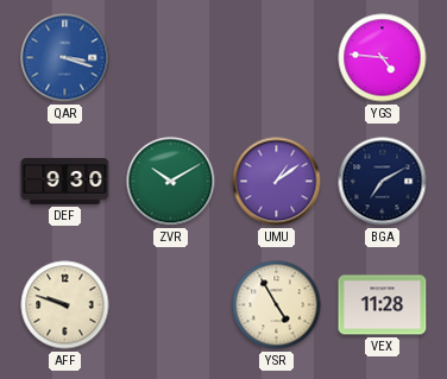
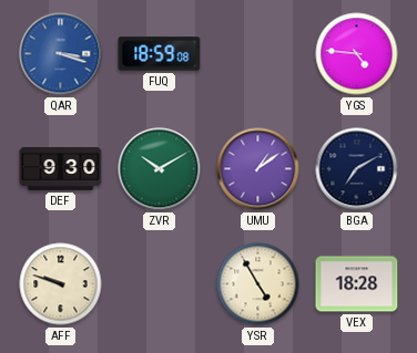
FUQ: none -> 18:59 (160, 54)
VEX: 11:28 -> 18:28 (357, 284)
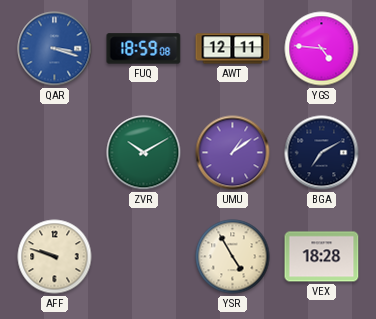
AWT: none -> 12:11 (233, 49)
DEF: 9:30 -> none (61, 168)
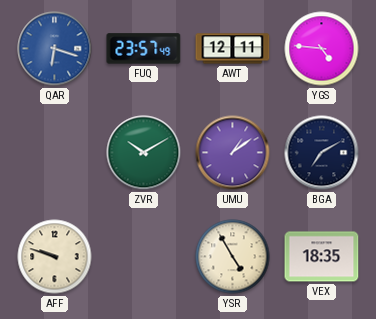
QAR: 3:18 -> 6:18 (55, 49)
FUQ: 18:59 -> 23:57 (144, 49)
VEX: 18:28 -> 18:35 (322, 257)
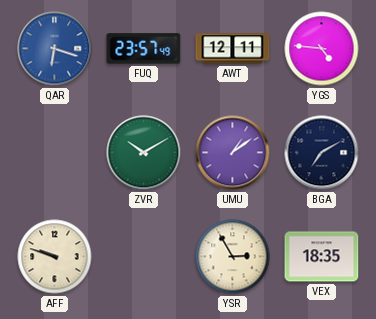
YSR: 4:55 -> 2:55 (233, 257)
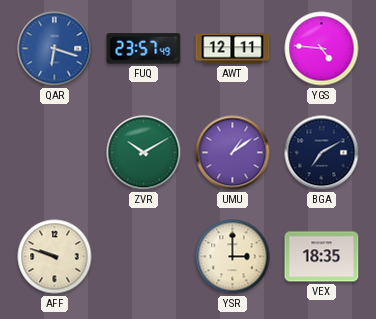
YSR: 2:55 -> 3:00 (233, 257)
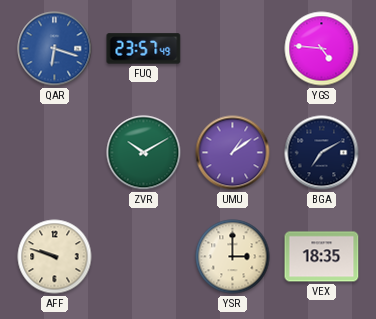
AWT: 12:11 -> none (233, 49)
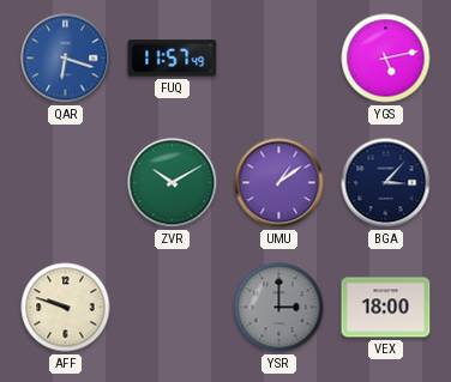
FUQ: 23:57 -> 11:57 (173, 59)
YGS: 4:46 -> 5:13 (386, 59)
BGA: 7:10 -> 3:07 (386, 183)
YSR dial: cream -> grey (279, 308)
VEX: 18:35 -> 18:00 (386, 308)
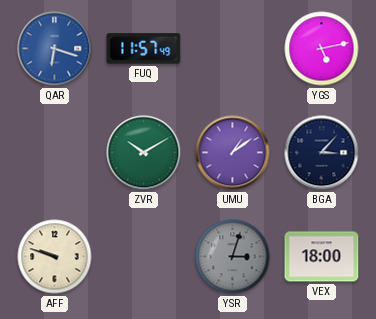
YSR: 3:00 -> 3:03 (233, 257)
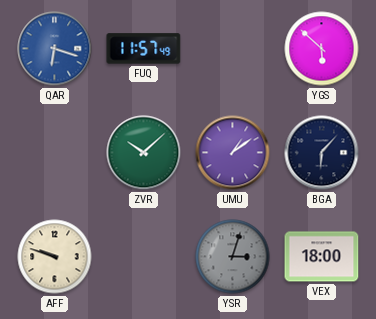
YGS: 5:13 -> 5:52 (322, 49)
ZVR: 10:10 -> 10:08 (144, 153)
BGA: 3:07 -> 6:07 (322, 153)
